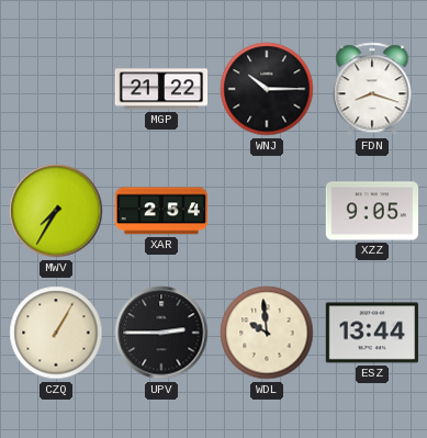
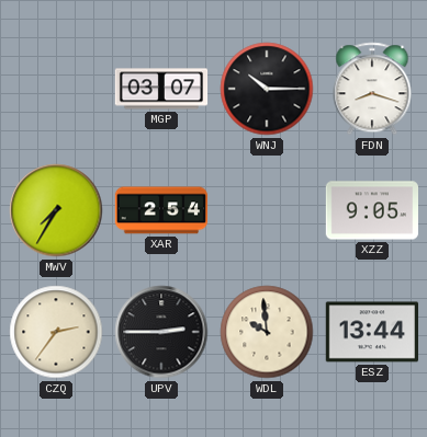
MGP: 21:22 -> 03:07 (161, 89)
CZQ: 1:05 -> 2:36 (56, 332)
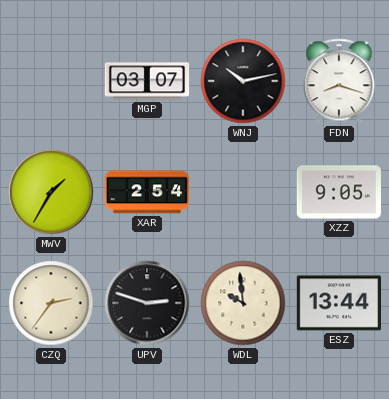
WNJ: 10:15 -> 10:13 (243, 81)
MWV: 7:35 -> 1:35 (51, 192)
UPV: 2:45 -> 2:48 (147, 303)
